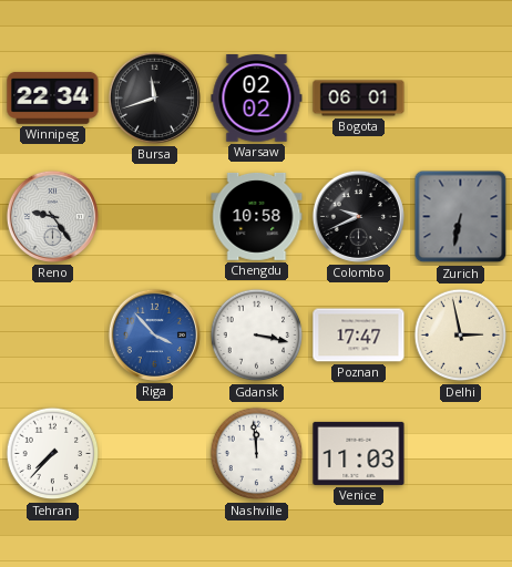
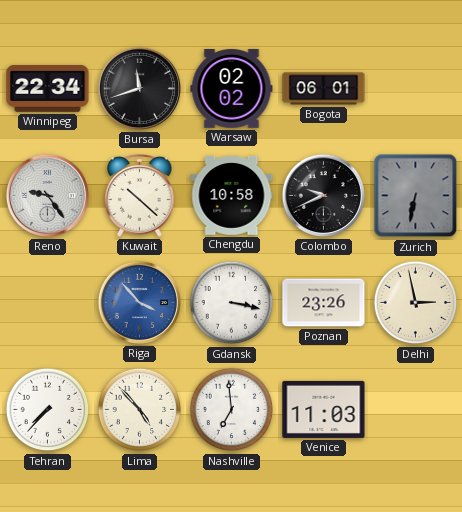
Kuwait: none -> 10:22 (140, 196)
Poznan: 17:47 -> 23:26 (324, 303)
Lima: none -> 4:53 (140, 410)
Nashville: 11:59 -> 6:59 (232, 410)
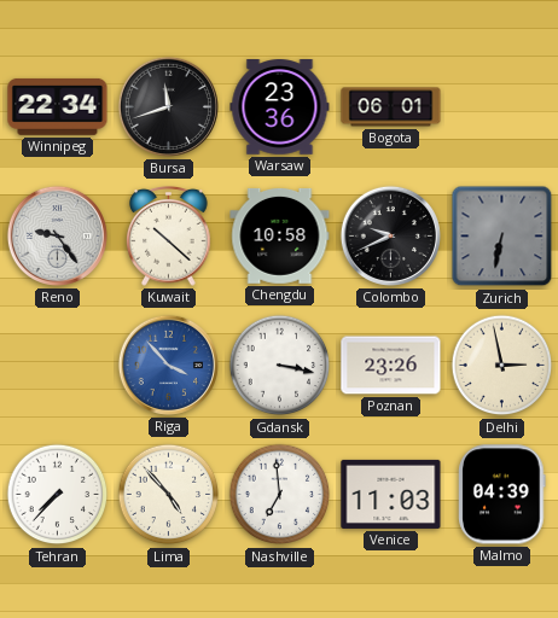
Warsaw: 02:02 -> 23:36 (280, 107)
Malmo: none -> 04:39 (502, 495)
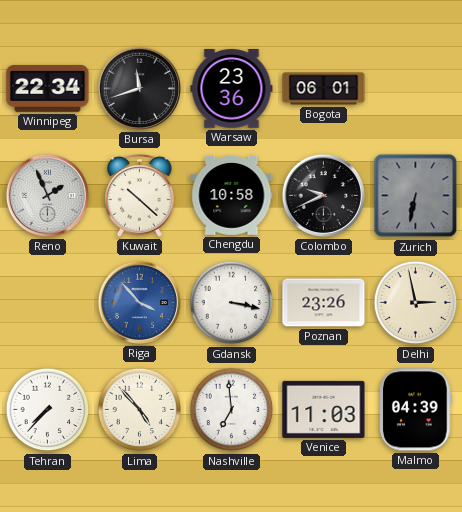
Reno: 9:24 -> 1:56 (47, 195)
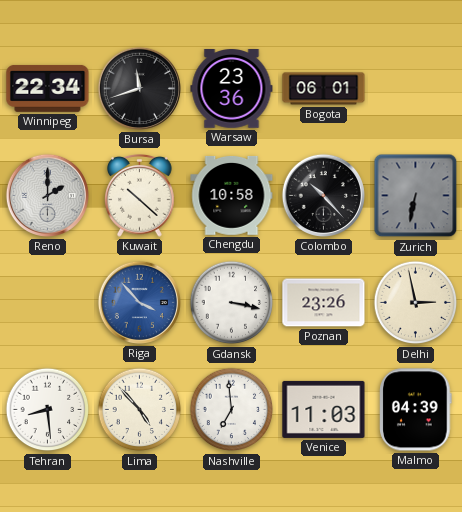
Reno: 1:56 -> 2:00 (47, 195)
Colombo: 9:41 -> 10:23 (323, 195)
Tehran: 7:37 -> 8:29 (48, 410)
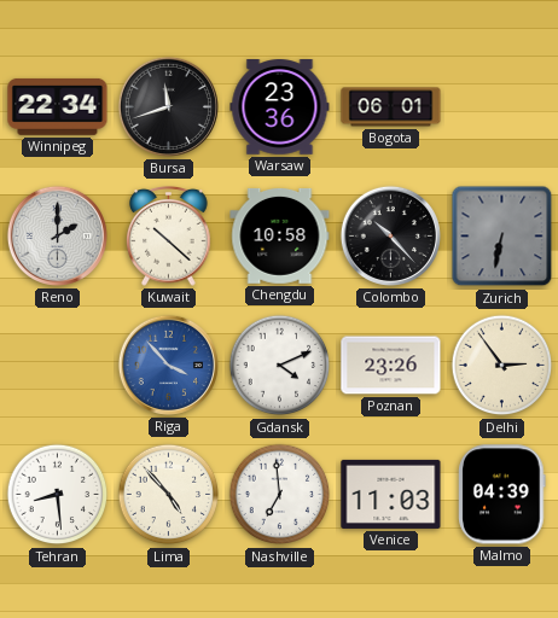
Gdansk: 3:17 -> 4:11 (280, 366)
Delhi: 2:58 -> 2:54 (502, 366)
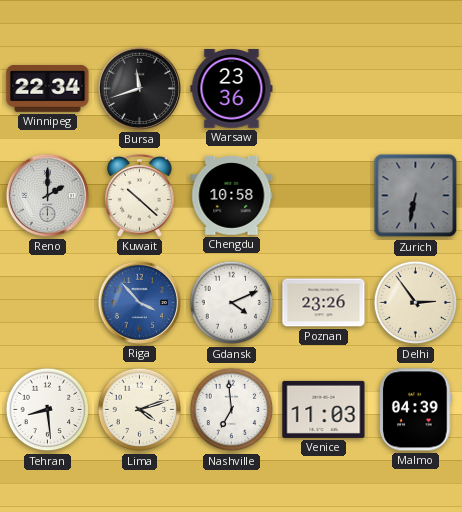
Bogota: 06:01 -> none (391, 107)
Colombo: 10:23 -> none (390, 235)
Lima: 4:53 -> 4:12 (140, 410)
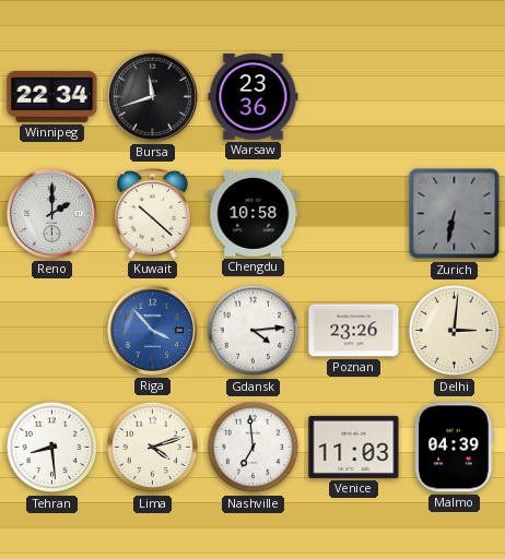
Gdansk: 4:11 -> 4:14 (254, 331)
Delhi: 2:54 -> 3:01 (455, 331)
